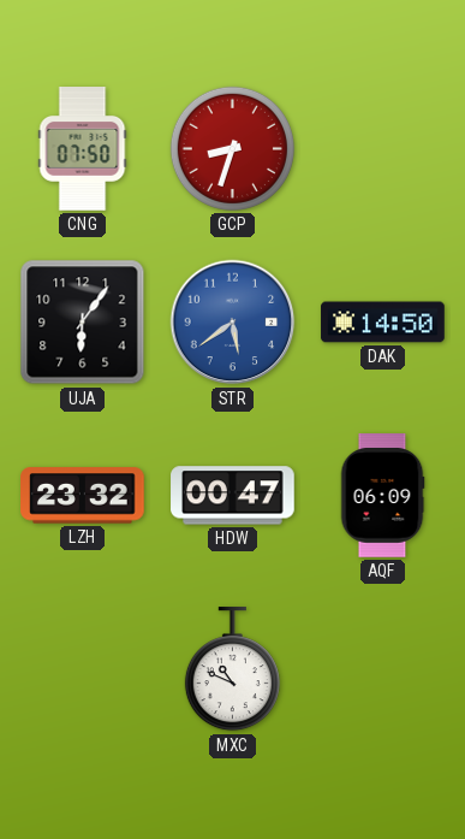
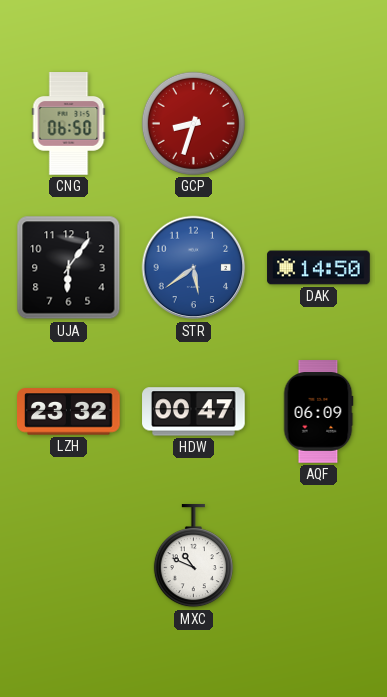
CNG: 07:50 -> 06:50 (69, 124)
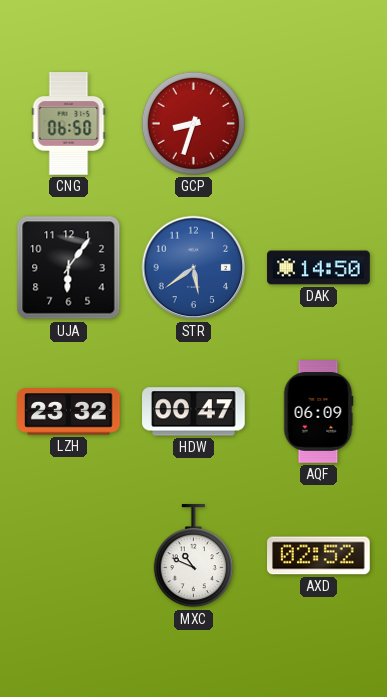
AXD: none -> 02:52 (319, 556)
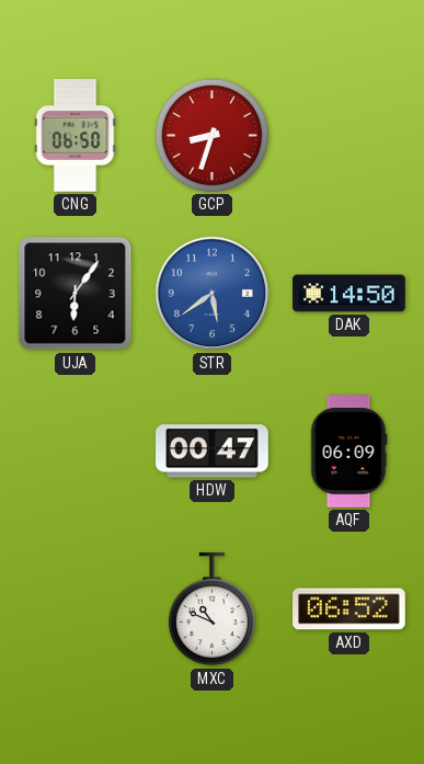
LZH: 23:32 -> none (69, 412)
AXD: 02:52 -> 06:52 (349, 609)
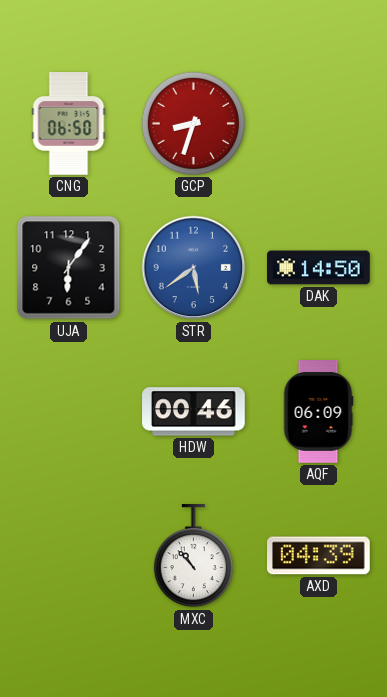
HDW: 00:47 -> 00:46 (194, 412)
MXC: 10:49 -> 10:53 (193, 556)
AXD: 06:52 -> 04:39 (319, 556)
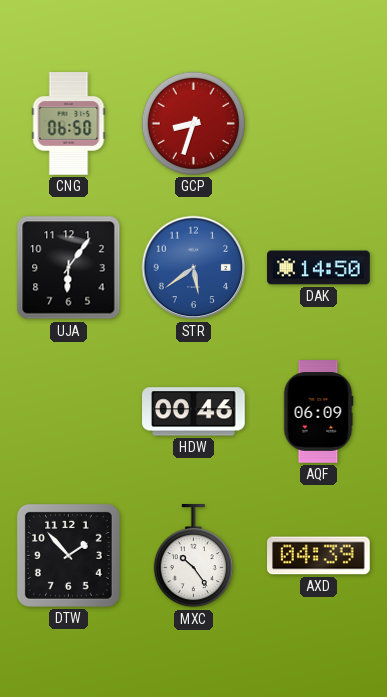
DTW: none -> 1:53 (68, 555)
MXC: 10:53 -> 10:24 (193, 556)
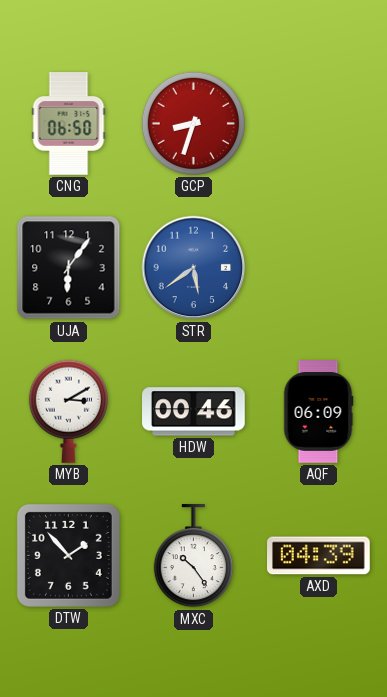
DAK: 14:50 -> none (319, 268)
MYB: none -> 3:10 (68, 411)
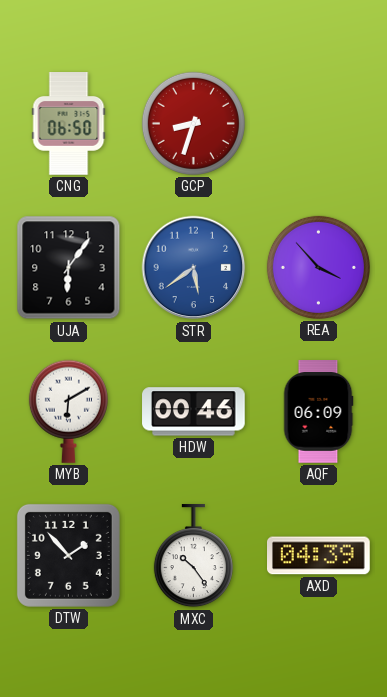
REA: none -> 3:53 (318, 267)
MYB: 3:10 -> 6:10 (68, 411)
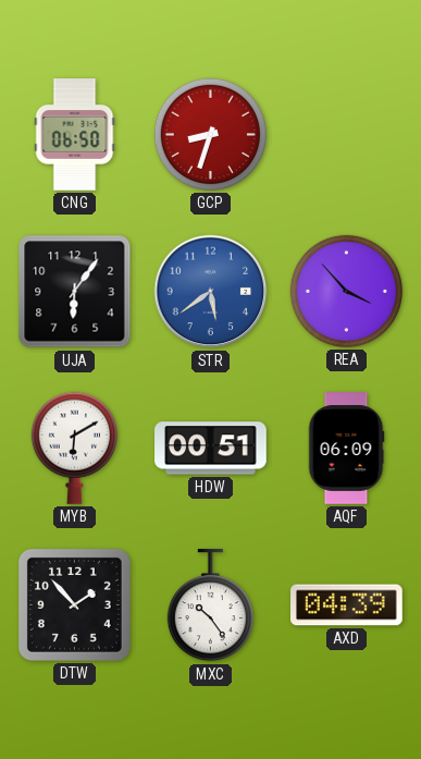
HDW: 00:46 -> 00:51 (211, 449)
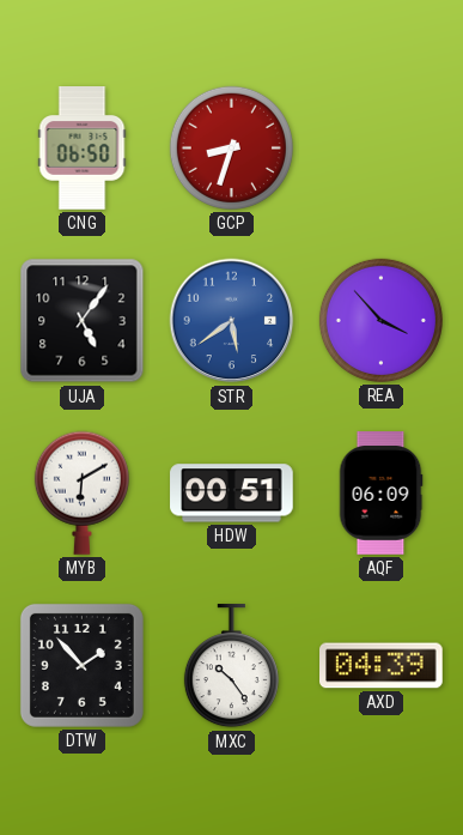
UJA: 6:06 -> 5:06 (83, 321)
